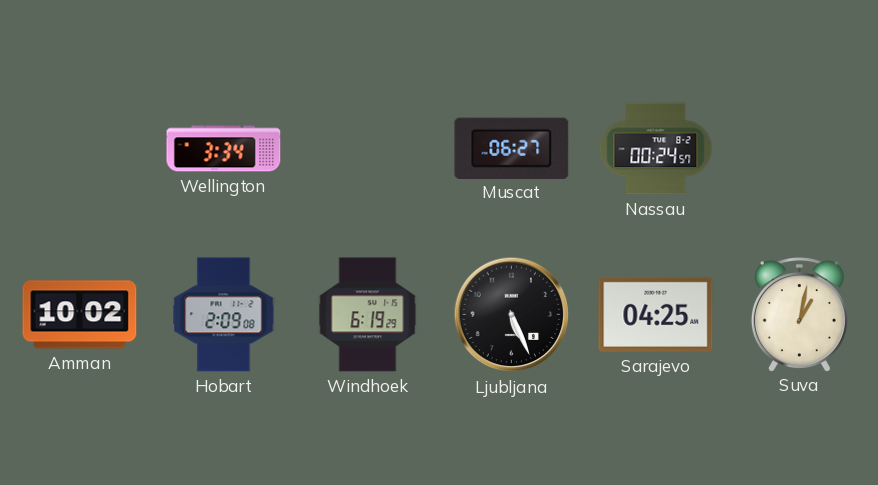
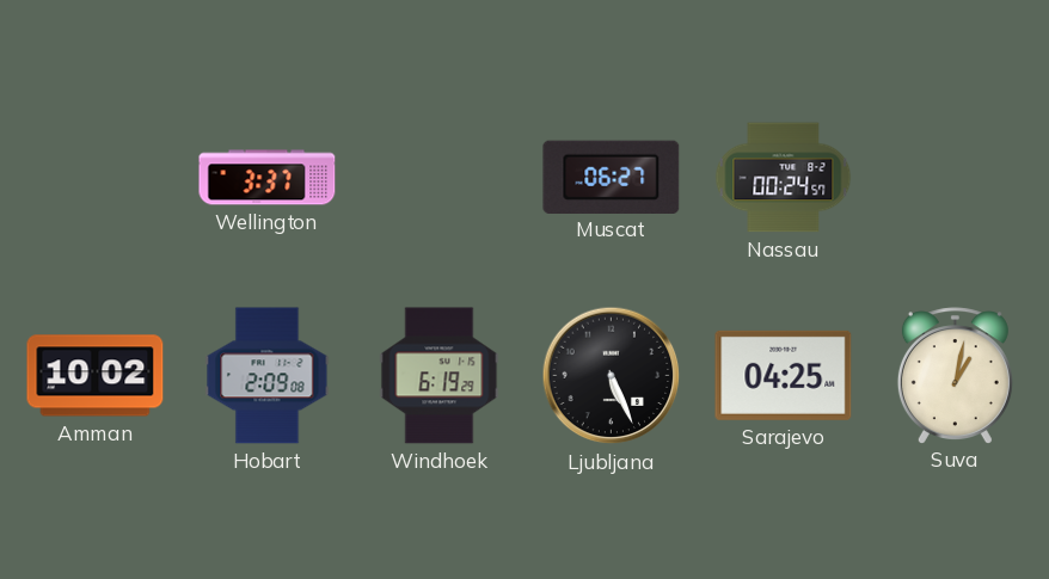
Wellington: 3:34 -> 3:37 (268, 178)
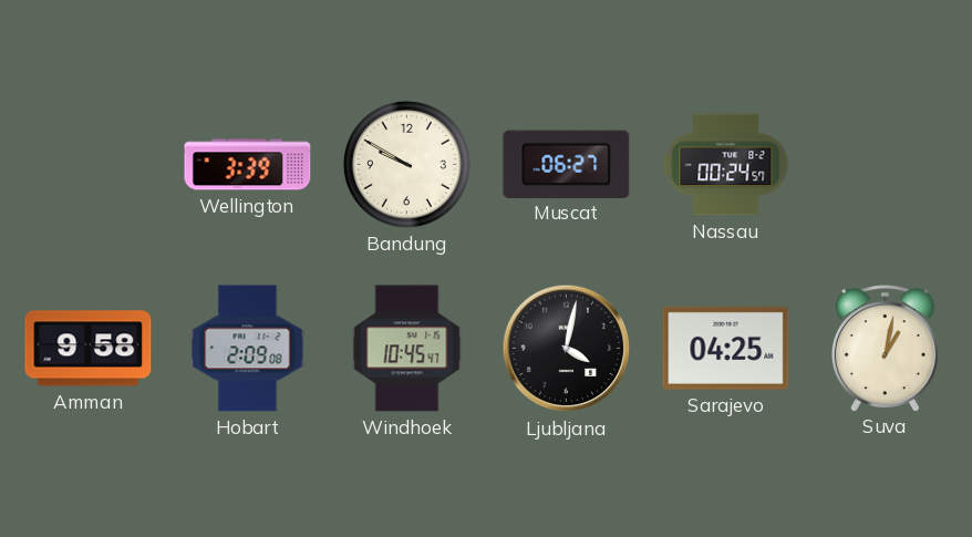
Wellington: 3:37 -> 3:39 (248, 165)
Bandung: none -> 9:50 (406, 164)
Amman: 10:02 -> 9:58 (89, 349)
Windhoek: 6:19 -> 10:45 (407, 349)
Ljubljana: 5:26 -> 4:02 (567, 349)
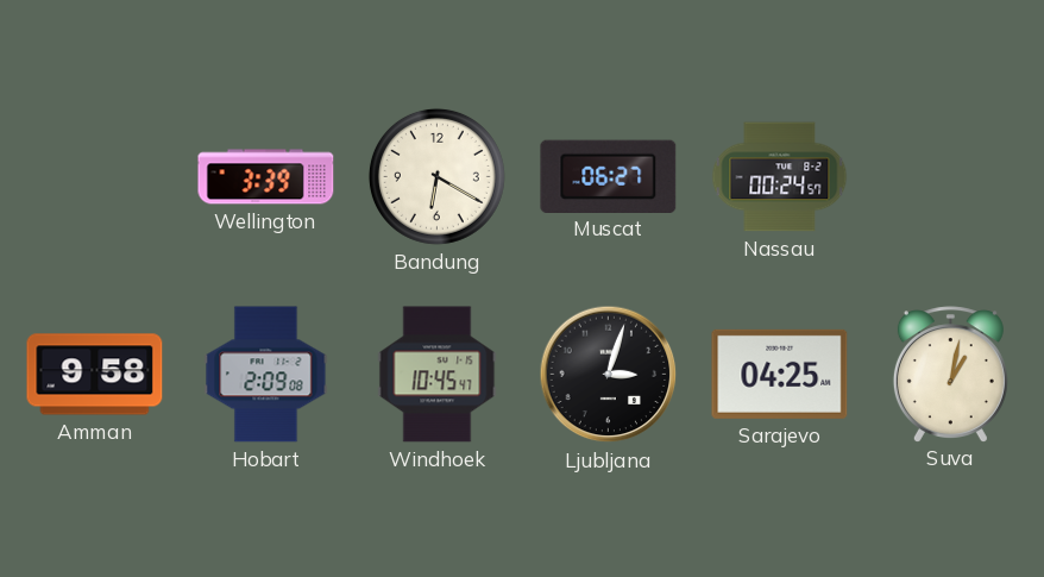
Bandung: 9:50 -> 6:20 (436, 176)
Ljubljana: 4:02 -> 3:03 (609, 375)
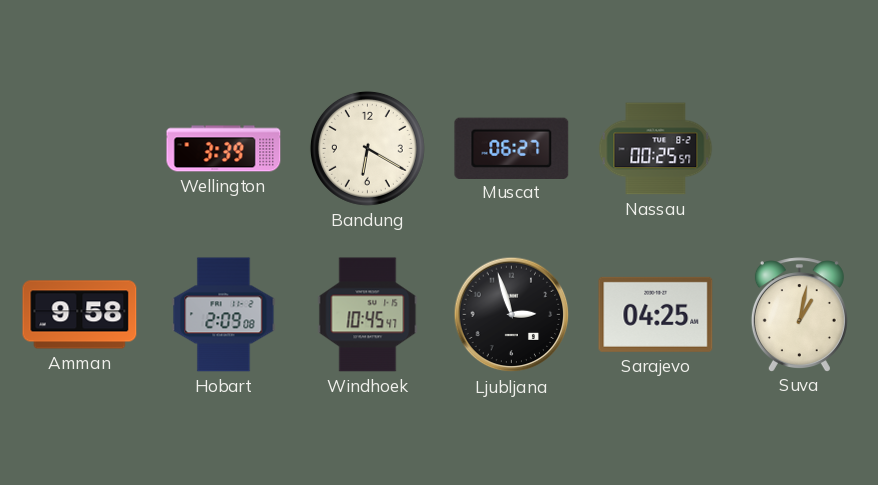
Nassau: 00:24 -> 00:25 (656, 149)
Ljubljana: 3:03 -> 2:57 (512, 315)
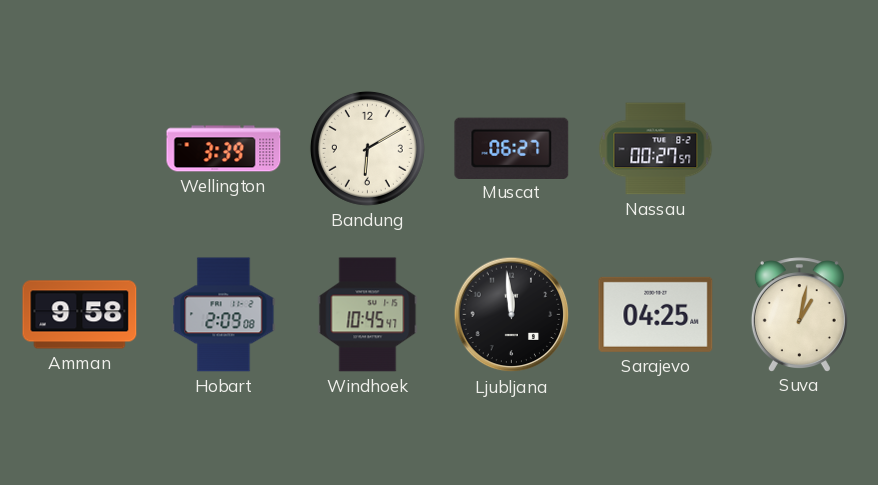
Bandung: 6:20 -> 6:10 (367, 148)
Nassau: 00:25 -> 00:27 (656, 149)
Ljubljana: 2:57 -> 11:59 (512, 315)
